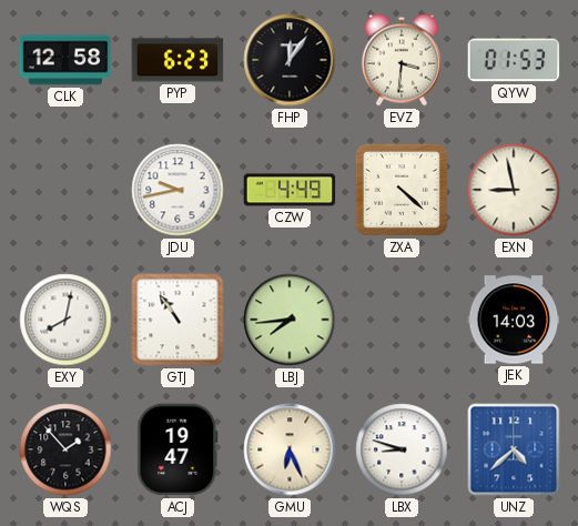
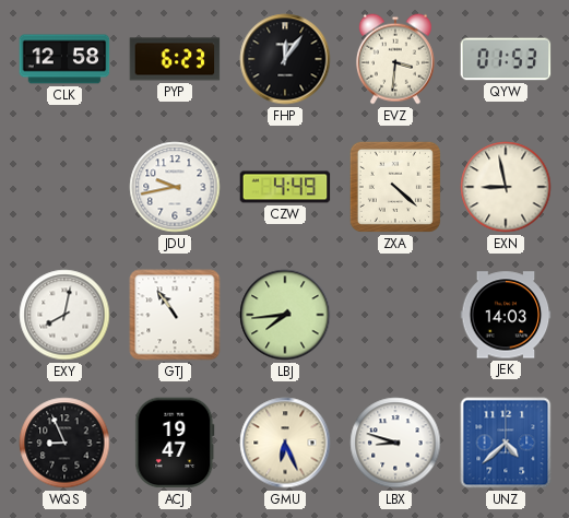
WQS: 1:53 -> 8:56 (64, 443)
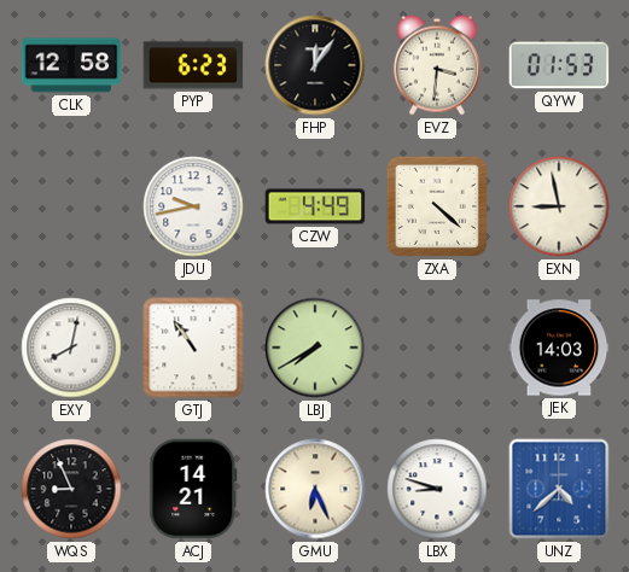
LBJ: 7:44 -> 7:40 (315, 348)
ACJ: 19:47 -> 14:21 (193, 489)
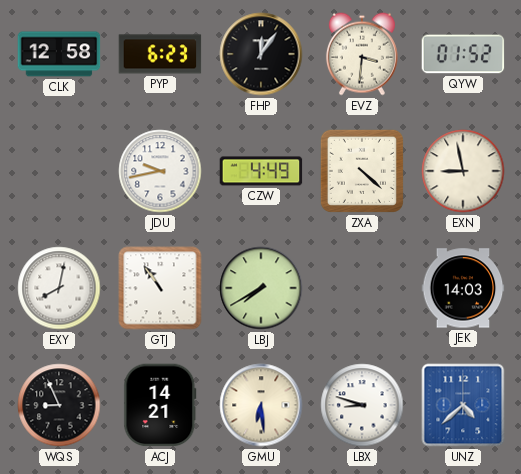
QYW: 01:53 -> 01:52 (463, 54)
GMU: 6:26 -> 6:29 (261, 405)
